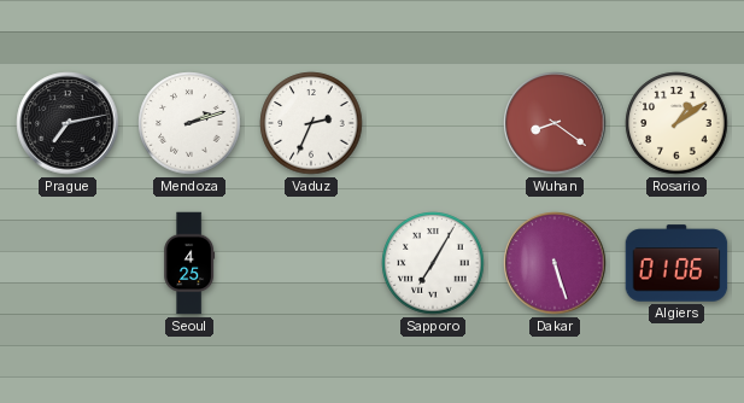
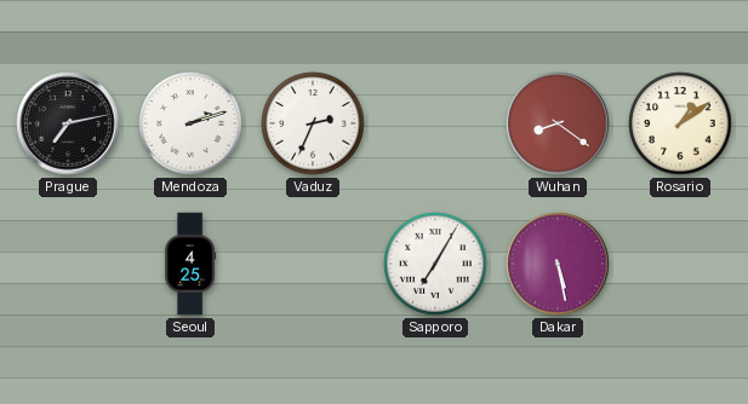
Dakar: 5:27 -> 5:28 (558, 264)
Algiers: 01:06 -> none (676, 263)
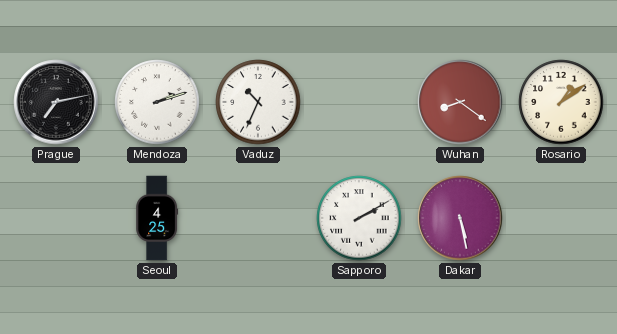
Vaduz: 2:34 -> 10:34 (258, 102)
Sapporo: 7:05 -> 2:10 (359, 218)
